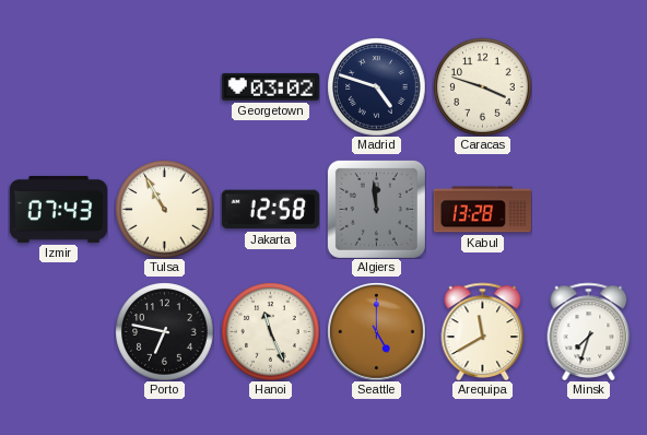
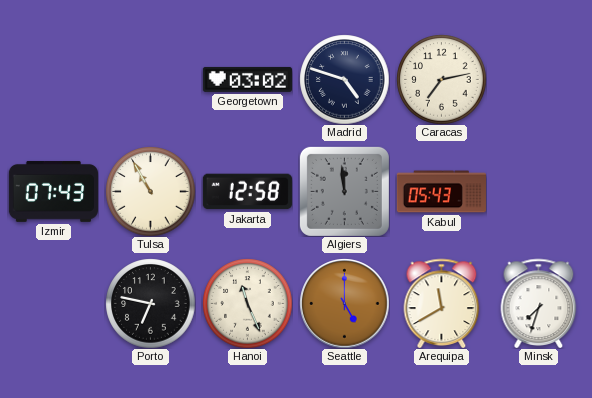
Caracas: 3:48 -> 7:13 (441, 79)
Kabul: 13:28 -> 05:43 (441, 192)
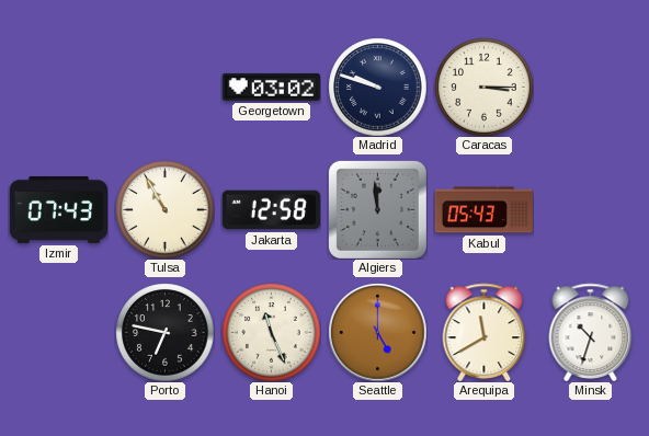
Madrid: 4:48 -> 9:48 (377, 87)
Caracas: 7:13 -> 3:15 (483, 87)
Minsk: 7:33 -> 10:33 (591, 332)
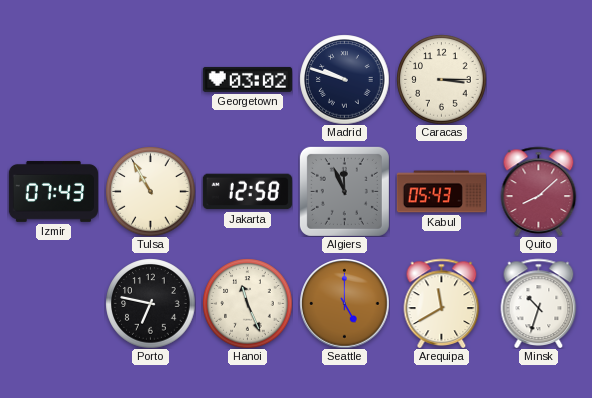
Algiers: 11:59 -> 11:56 (344, 191)
Quito: none -> 8:08 (539, 191)
